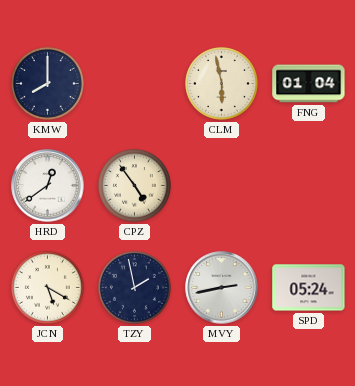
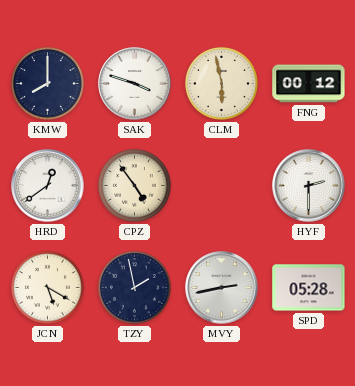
SAK: none -> 3:48 (135, 84)
FNG: 01:04 -> 00:12 (309, 84)
HYF: none -> 2:30 (309, 186)
SPD: 05:24 -> 05:28 (309, 288)
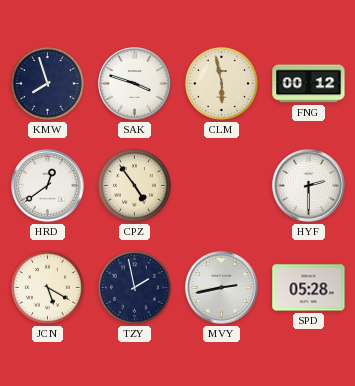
KMW: 8:00 -> 7:57 (47, 83)
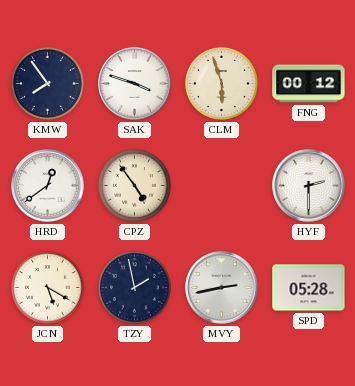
KMW: 7:57 -> 7:54 (47, 83)
CLM: 5:58 -> 5:57 (221, 83)
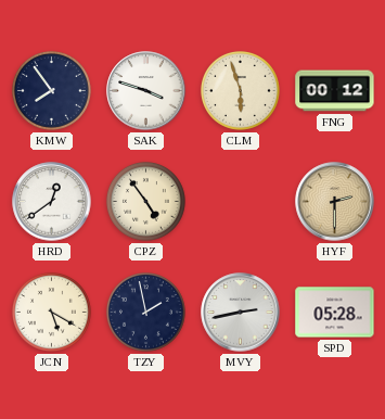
HYF dial: white -> champagne (335, 202)
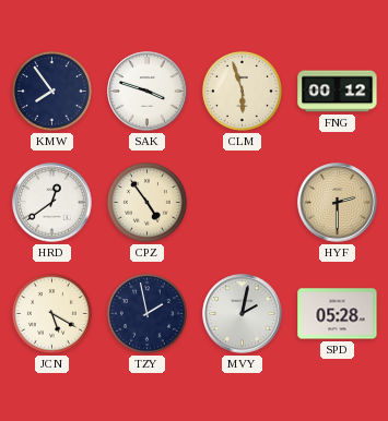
MVY: 2:43 -> 2:02 (243, 314)
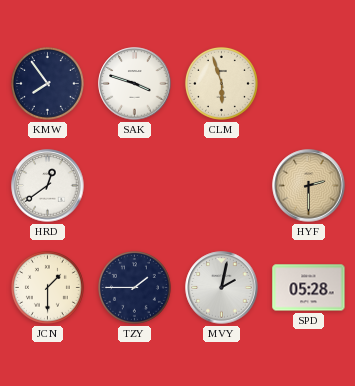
FNG: 00:12 -> none (338, 92)
CPZ: 4:54 -> none (146, 202)
JCN: 5:20 -> 1:30 (47, 287)
TZY: 1:58 -> 1:45 (134, 287)
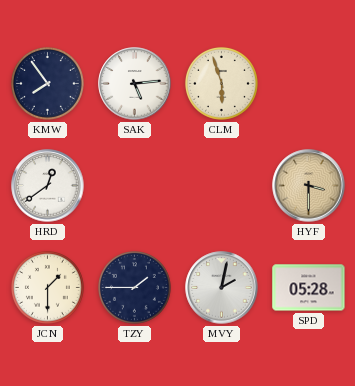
SAK: 3:48 -> 5:14 (135, 84)
HYF: 2:30 -> 3:30 (309, 186)
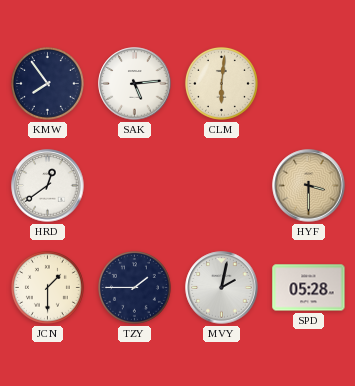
CLM: 5:57 -> 6:01 (221, 83)
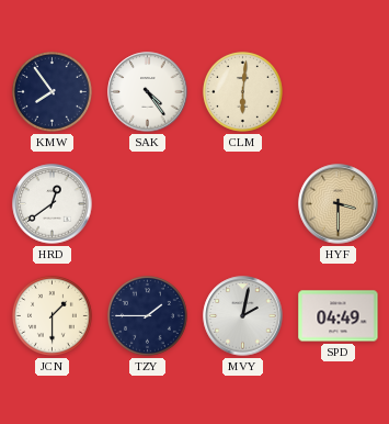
SAK: 5:14 -> 4:24 (148, 92)
SPD: 05:28 -> 04:49 (339, 316)
